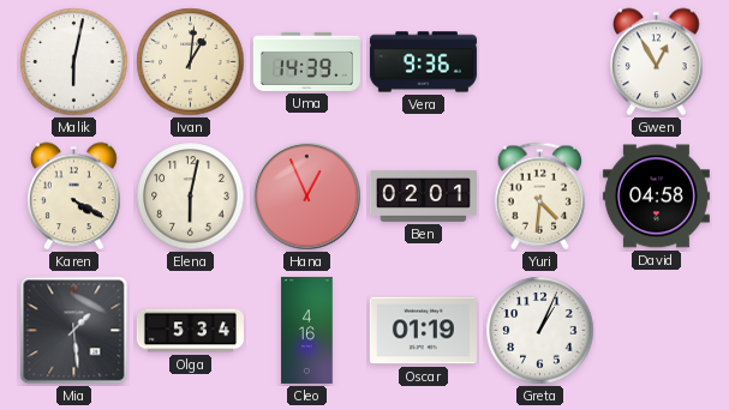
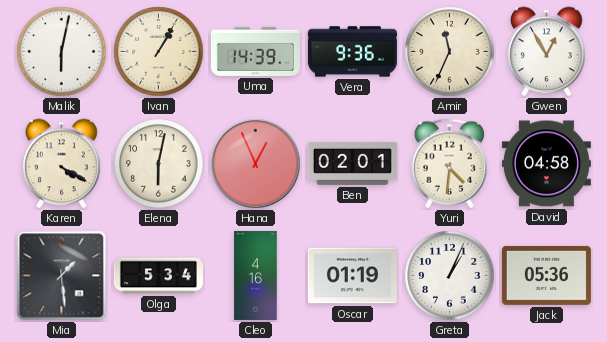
Ivan: 1:01 -> 1:05 (159, 52)
Amir: none -> 11:34 (450, 52)
Jack: none -> 05:36 (546, 275)
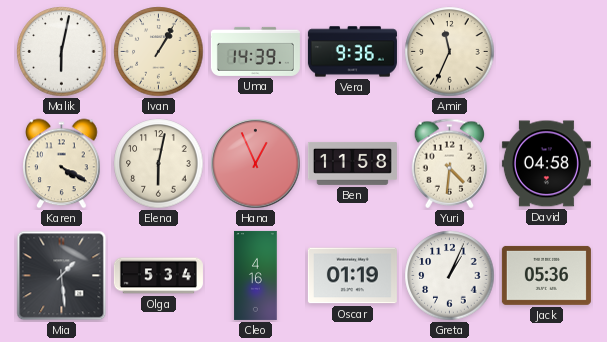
Gwen: 12:55 -> none (547, 52)
Ben: 02:01 -> 11:58 (352, 163)
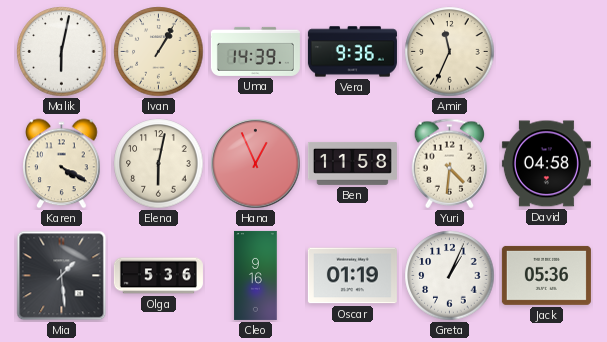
Olga: 5:34 -> 5:36 (158, 276)
Cleo: 4:16 -> 9:16 (256, 275)
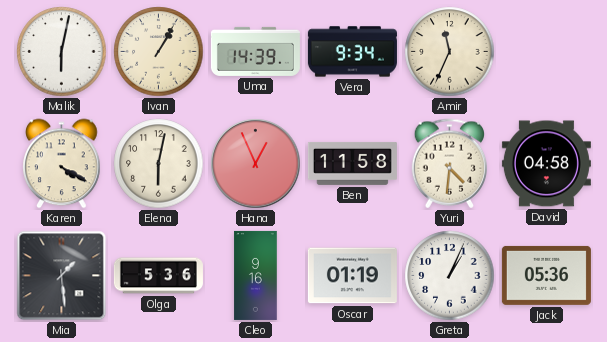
Vera: 9:36 -> 9:34 (352, 52)
